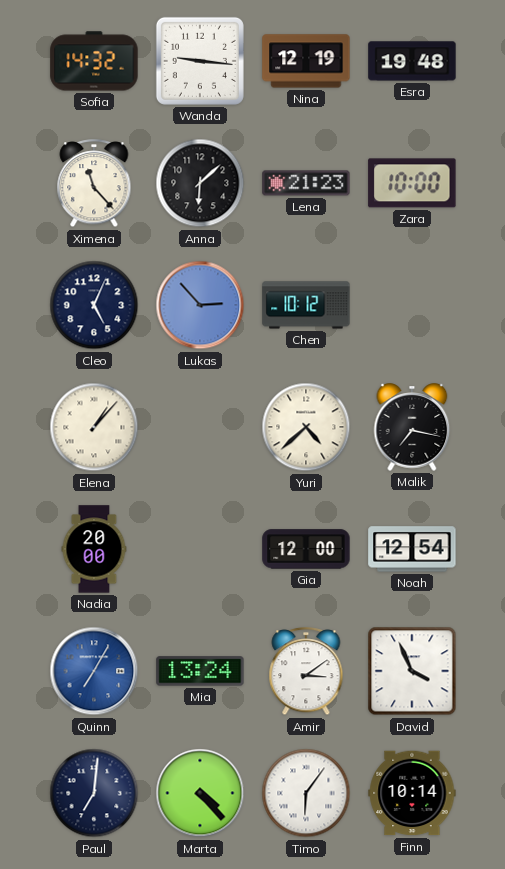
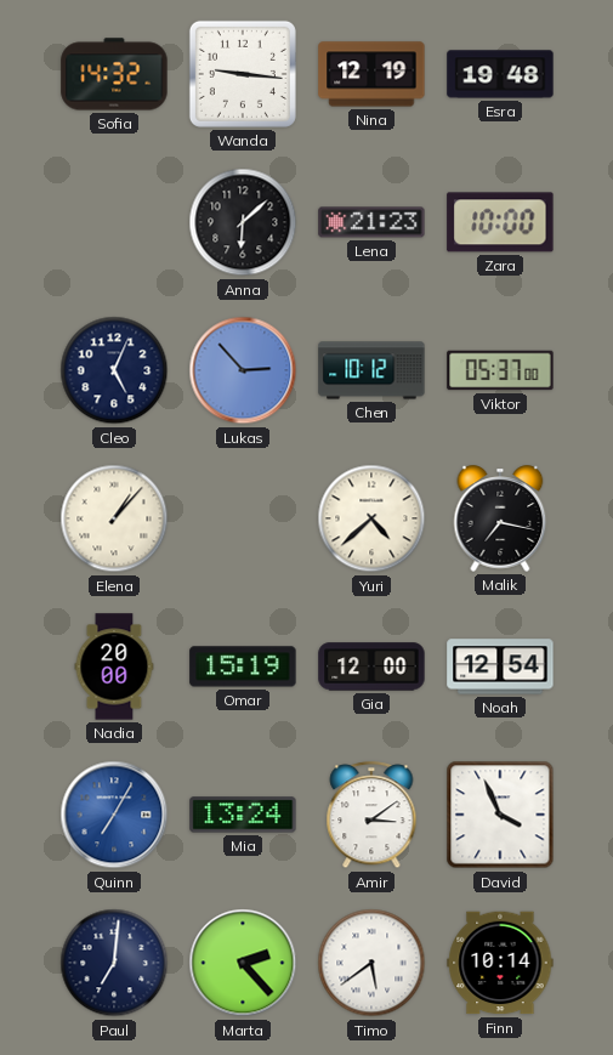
Ximena: 11:23 -> none (94, 184)
Viktor: none -> 05:37 (500, 370)
Omar: none -> 15:19 (243, 667)
Marta: 4:23 -> 2:23 (243, 963)
Timo: 6:06 -> 5:39 (371, 963)
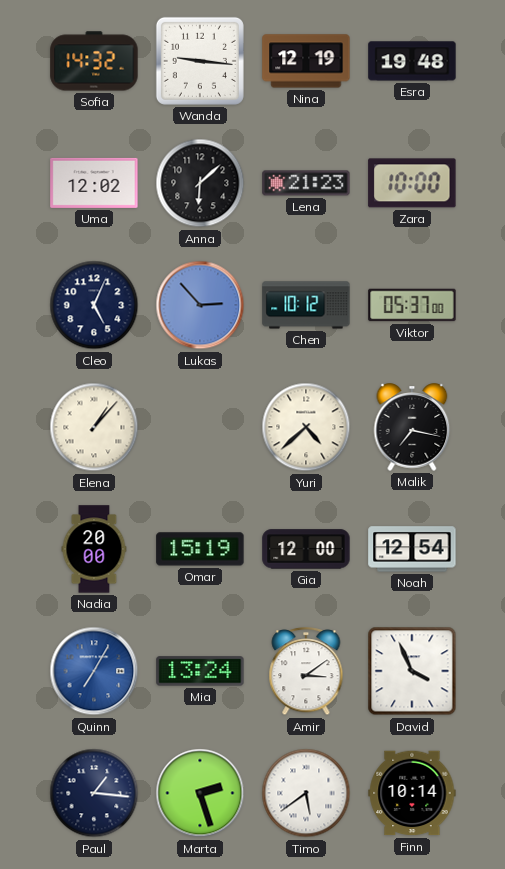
Uma: none -> 12:02 (94, 183)
Paul: 7:01 -> 1:16 (94, 793)
Marta: 2:23 -> 2:27 (200, 793)
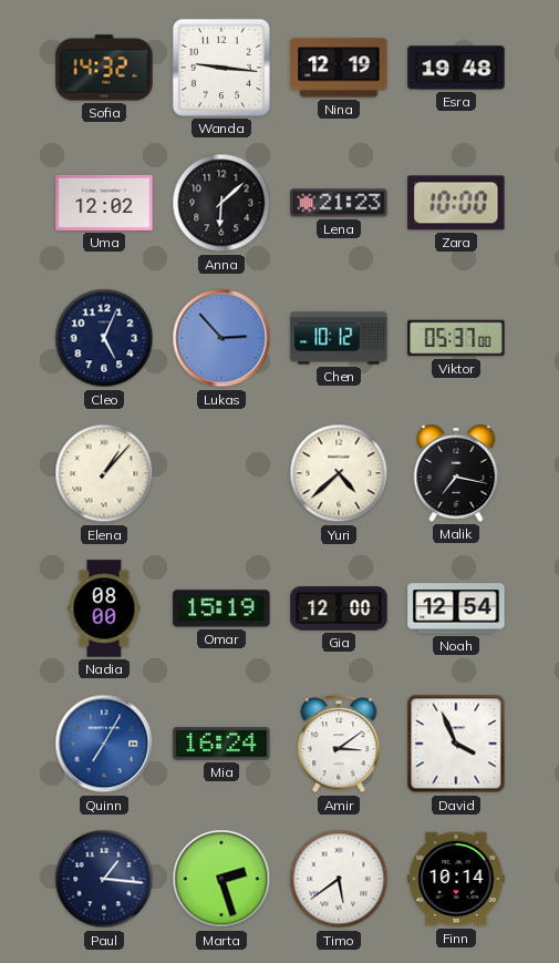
Nadia: 20:00 -> 08:00 (104, 608)
Mia: 13:24 -> 16:24 (221, 744)
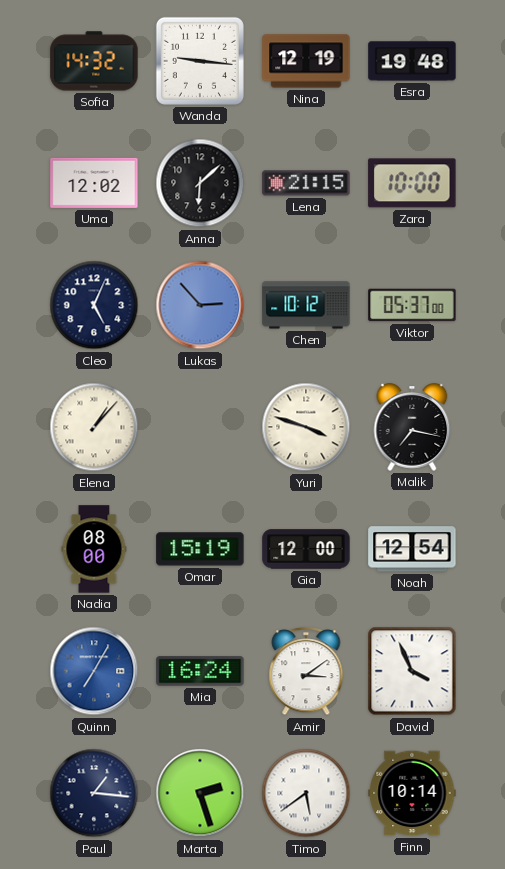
Lena: 21:23 -> 21:15 (306, 183)
Yuri: 4:38 -> 3:48 (306, 427)
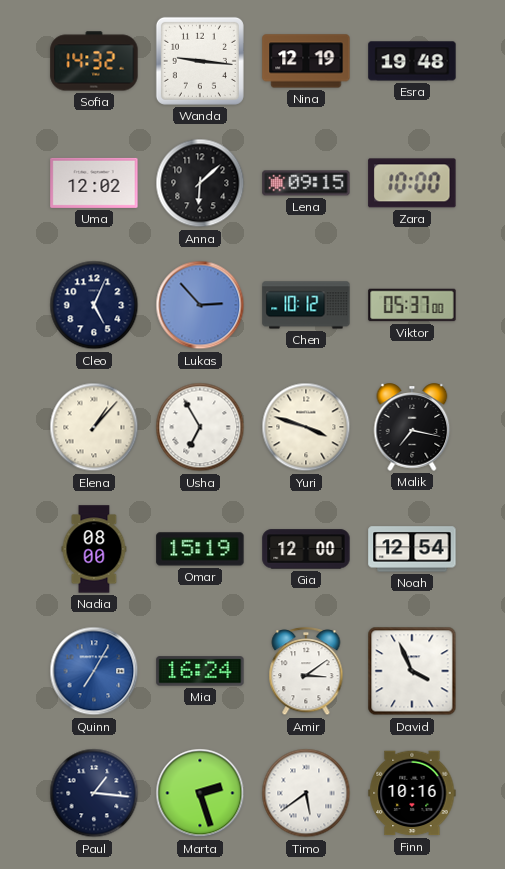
Lena: 21:15 -> 09:15 (306, 183)
Usha: none -> 6:55 (200, 427)
Finn: 10:14 -> 10:16 (412, 793)
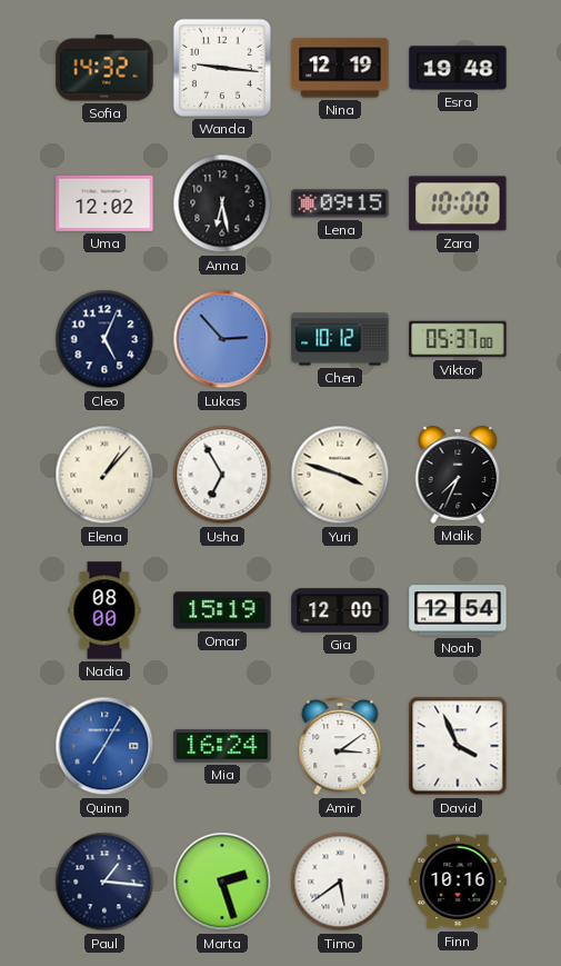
Anna: 6:08 -> 6:28 (222, 203)
Malik: 7:17 -> 7:34 (458, 475)
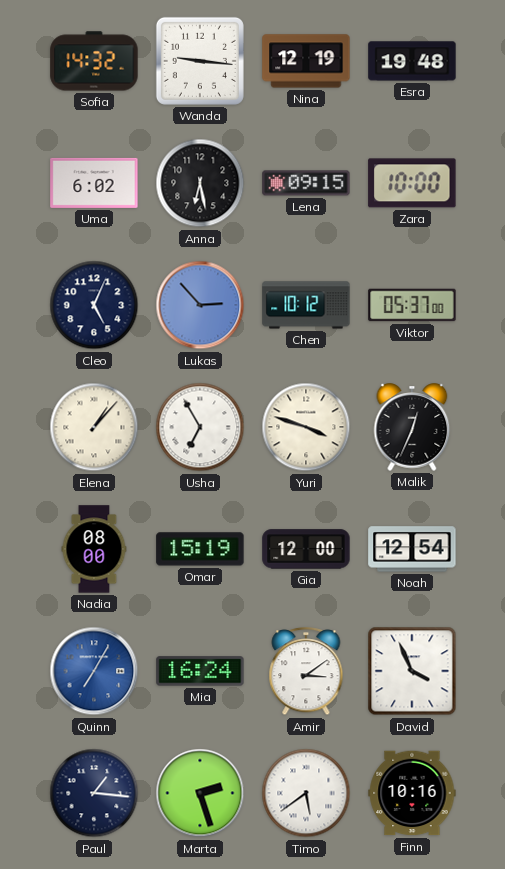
Uma: 12:02 -> 6:02 (94, 183)
Malik: 7:34 -> 12:34 (412, 427)
